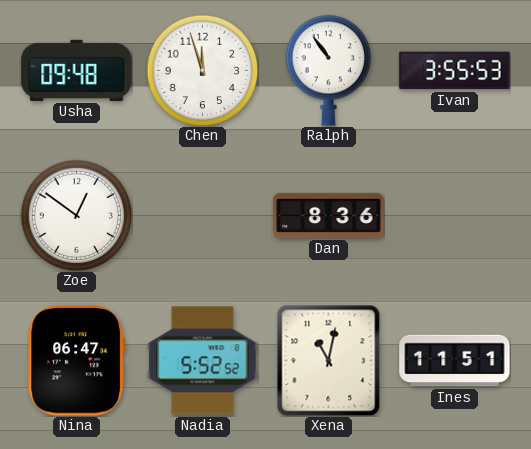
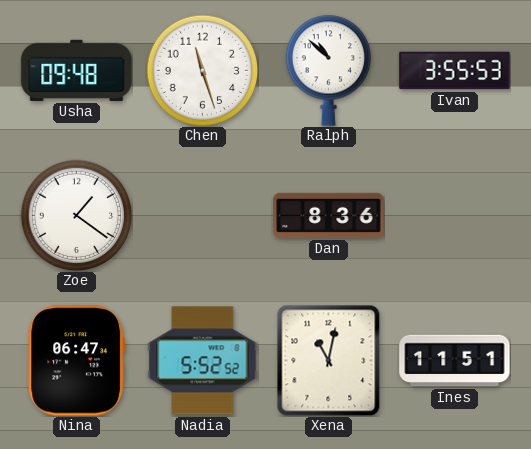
Chen: 11:57 -> 11:27 (202, 70)
Ralph: 10:54 -> 10:52 (328, 70)
Zoe: 12:51 -> 1:21 (76, 215)
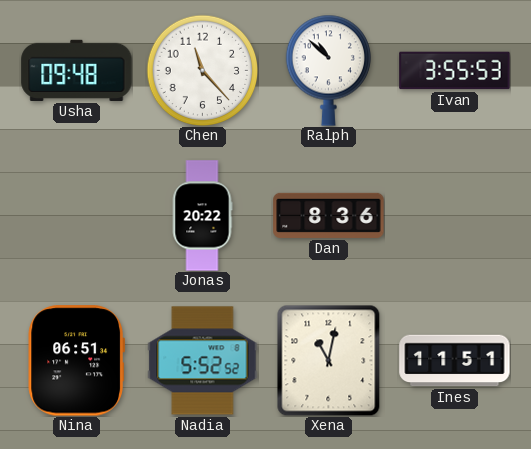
Chen: 11:27 -> 11:23 (202, 70)
Zoe: 1:21 -> none (76, 215)
Jonas: none -> 20:22 (202, 216)
Nina: 06:47 -> 06:51 (76, 361)
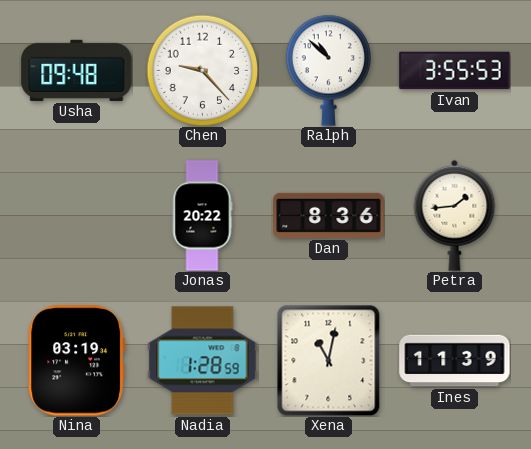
Chen: 11:23 -> 9:23 (202, 70)
Petra: none -> 1:44 (455, 215)
Nina: 06:51 -> 03:19 (76, 361)
Nadia: 5:52 -> 1:28 (203, 361)
Ines: 11:51 -> 11:39 (455, 361)
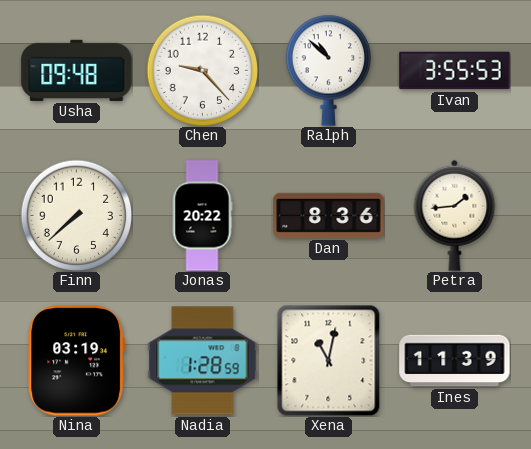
Finn: none -> 7:38 (76, 215)
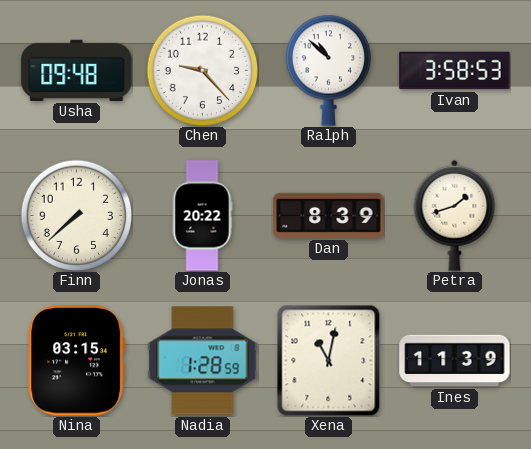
Ivan: 3:55 -> 3:58 (455, 71)
Dan: 8:36 -> 8:39 (329, 215)
Petra: 1:44 -> 1:42 (455, 215)
Nina: 03:19 -> 03:15 (76, 361)
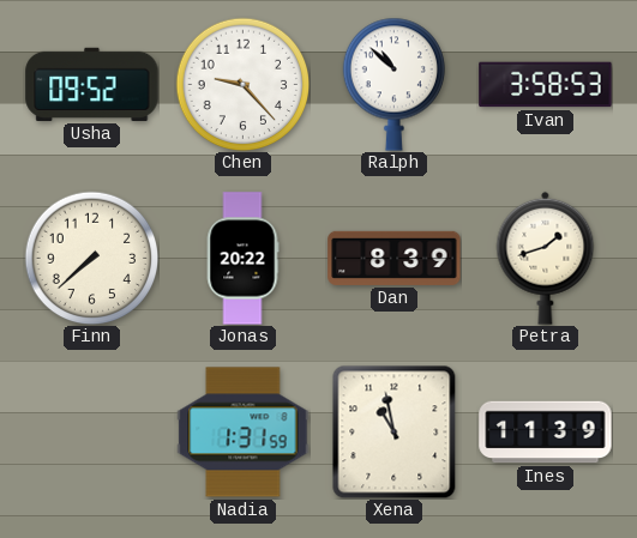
Usha: 09:48 -> 09:52 (92, 84)
Nina: 03:15 -> none (76, 361)
Nadia: 1:28 -> 1:31 (244, 433)
Xena: 11:02 -> 10:58 (395, 431)
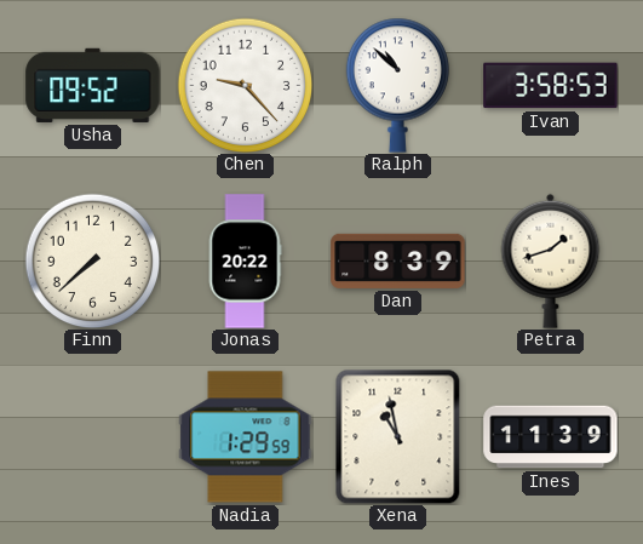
Nadia: 1:31 -> 1:29 (246, 437)
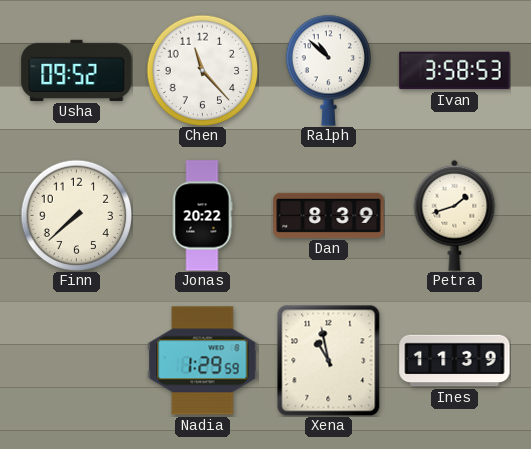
Chen: 9:23 -> 11:23 (202, 70)
